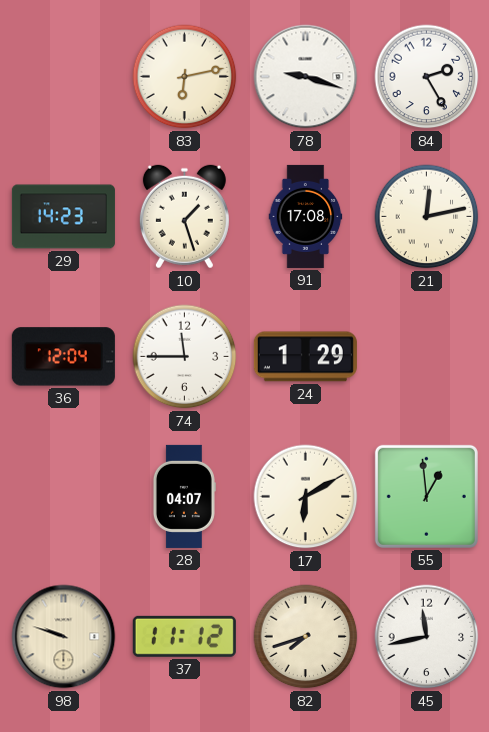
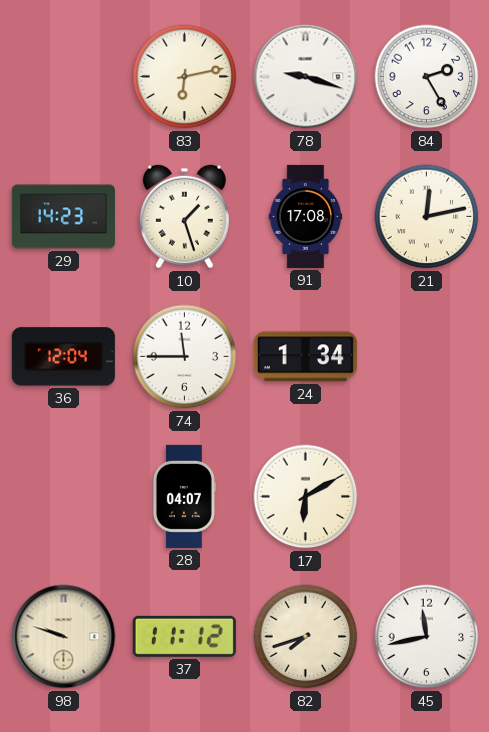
24: 1:29 -> 1:34 (305, 357)
55: 12:59 -> none (426, 496)
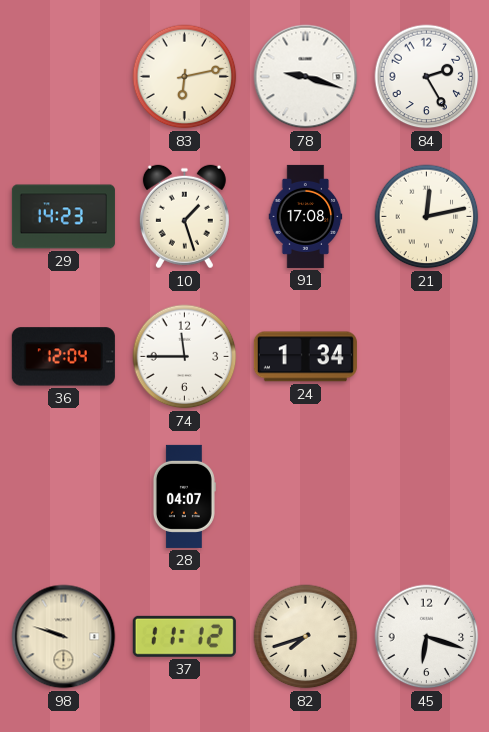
17: 6:10 -> none (306, 497)
45: 11:43 -> 6:18 (427, 637)
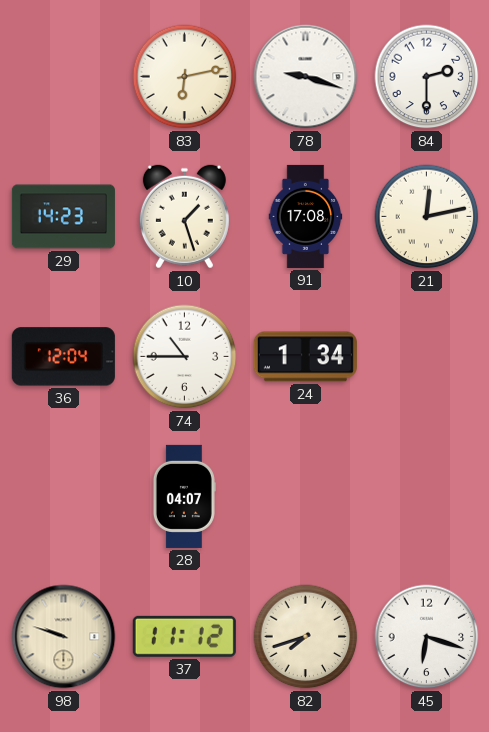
84: 2:25 -> 2:30 (427, 77)
74: 11:45 -> 10:45 (185, 357)
